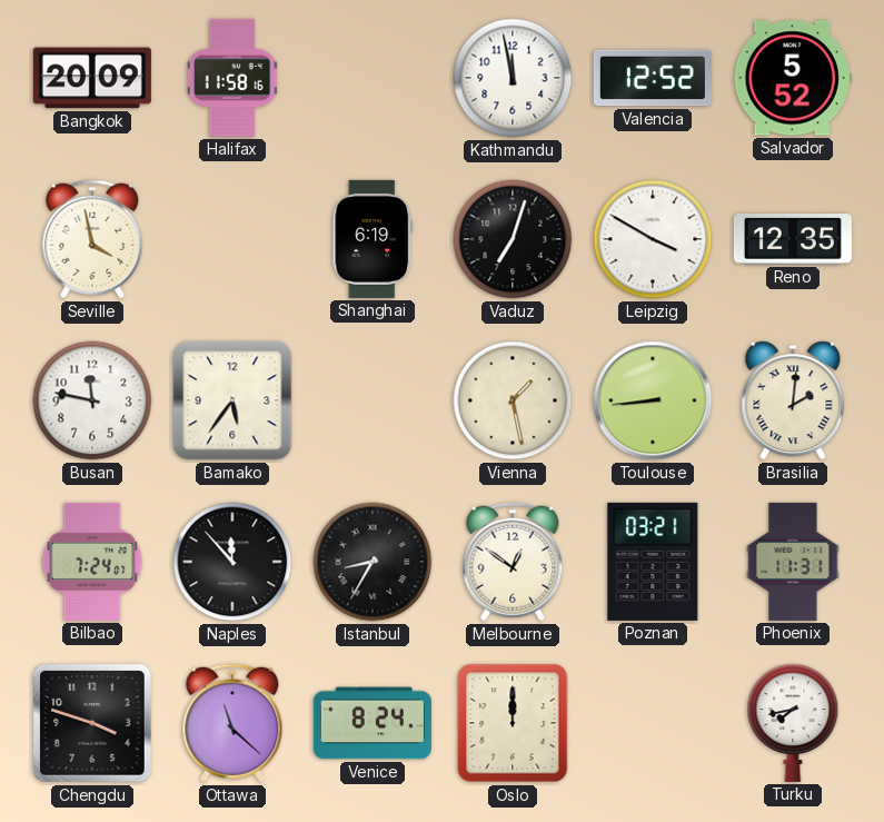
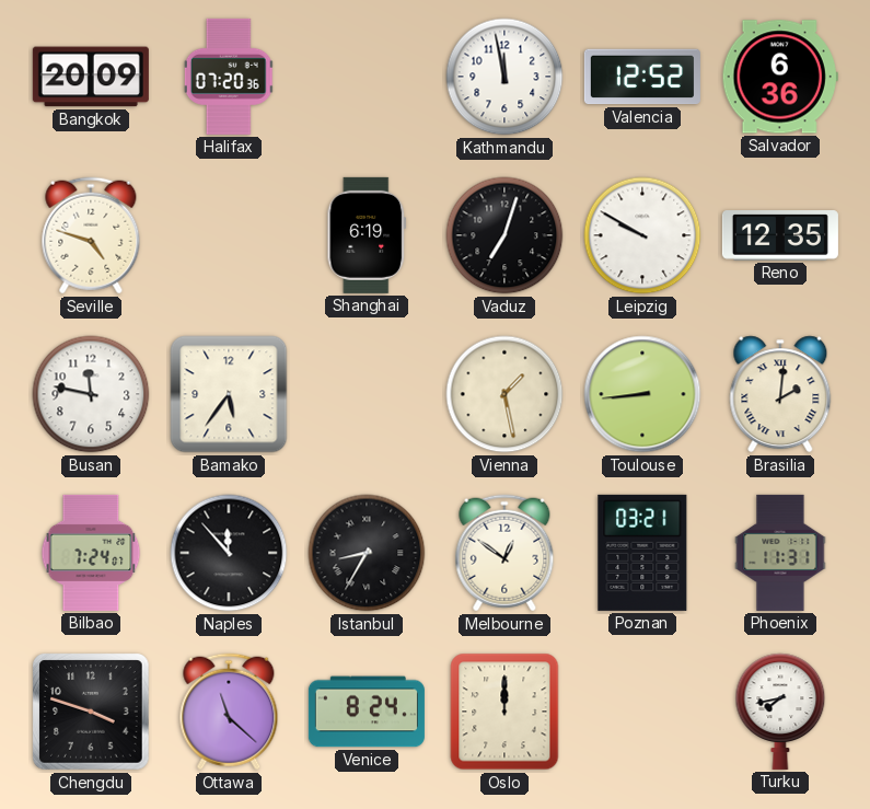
Halifax: 11:58 -> 07:20 (229, 77)
Salvador: 5:52 -> 6:36 (780, 77)
Seville: 3:58 -> 4:48 (91, 235)
Leipzig: 3:50 -> 9:50 (642, 235)
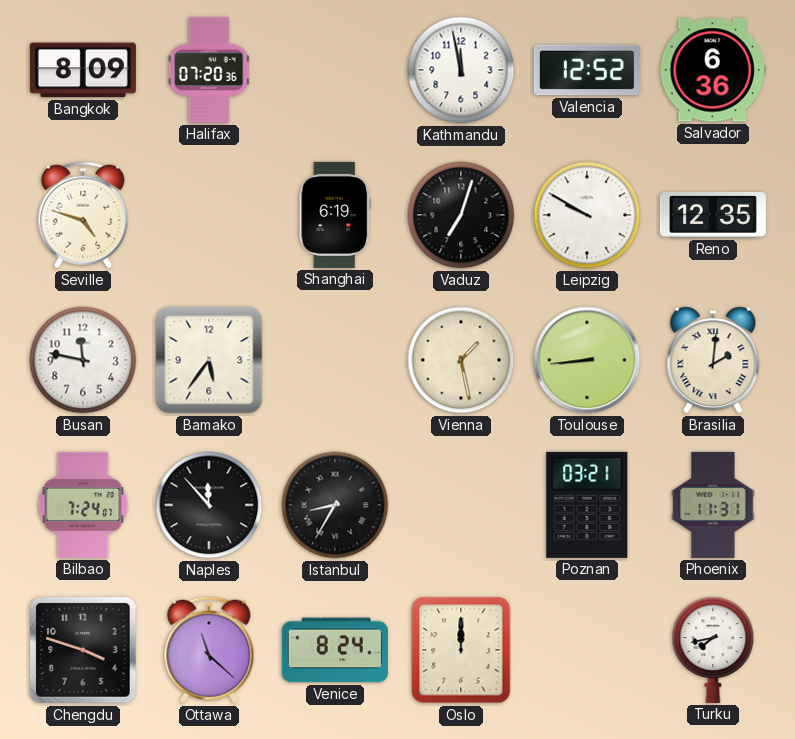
Bangkok: 20:09 -> 8:09 (83, 70)
Melbourne: 12:51 -> none (504, 553)
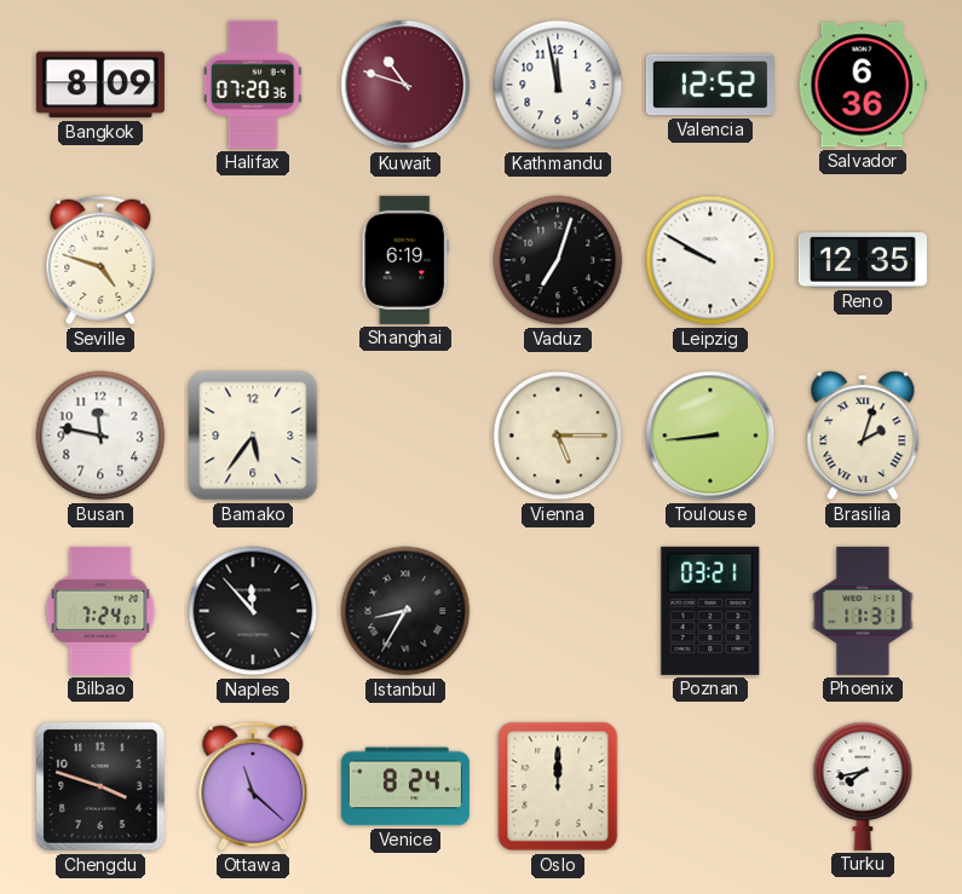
Kuwait: none -> 10:48 (405, 85)
Vienna: 1:28 -> 5:15 (558, 436)
Brasilia: 2:01 -> 2:03 (863, 436)
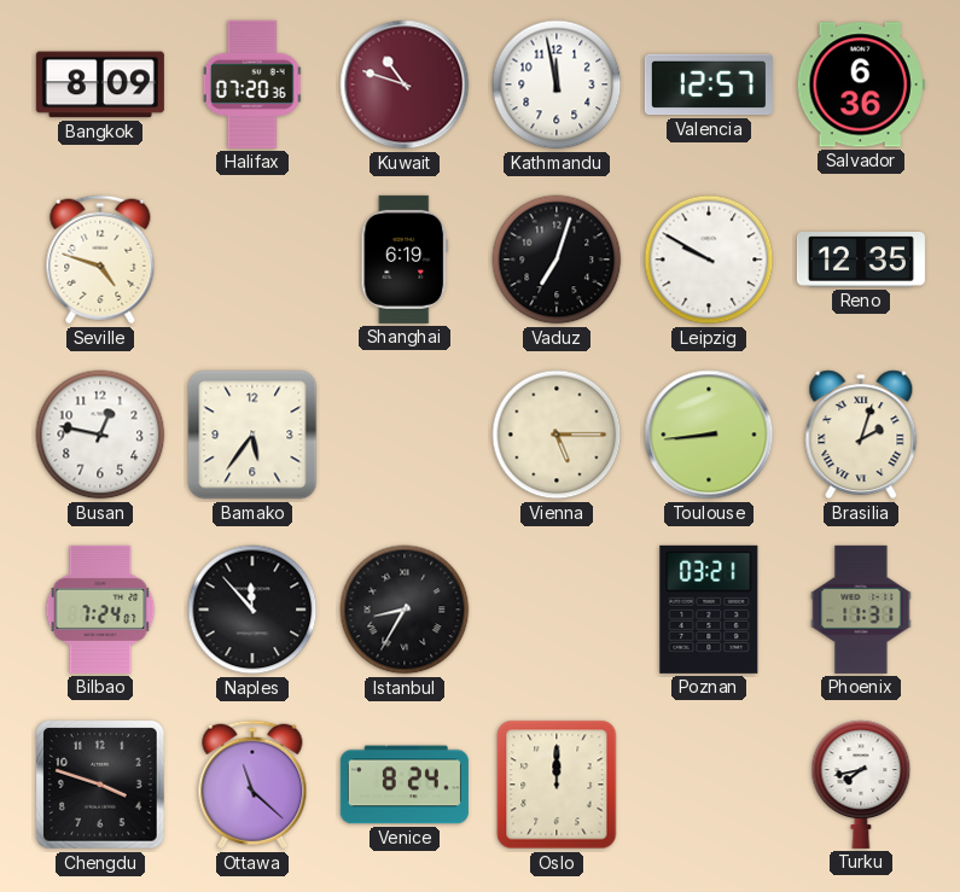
Valencia: 12:52 -> 12:57 (709, 84)
Busan: 11:47 -> 12:47 (100, 435)
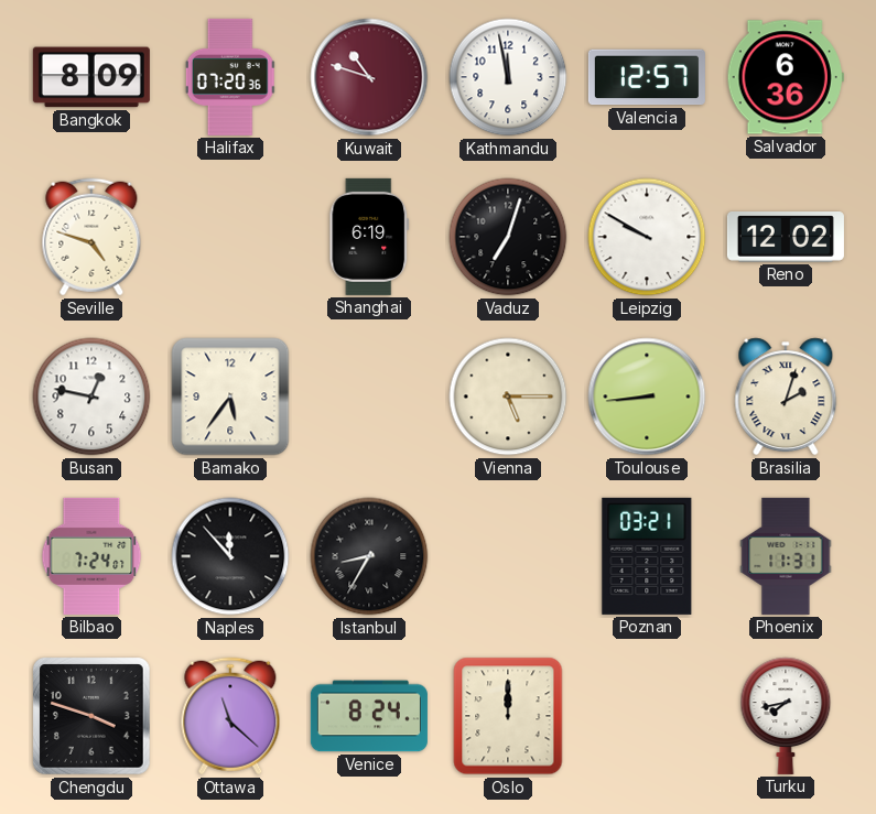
Reno: 12:35 -> 12:02 (786, 238)
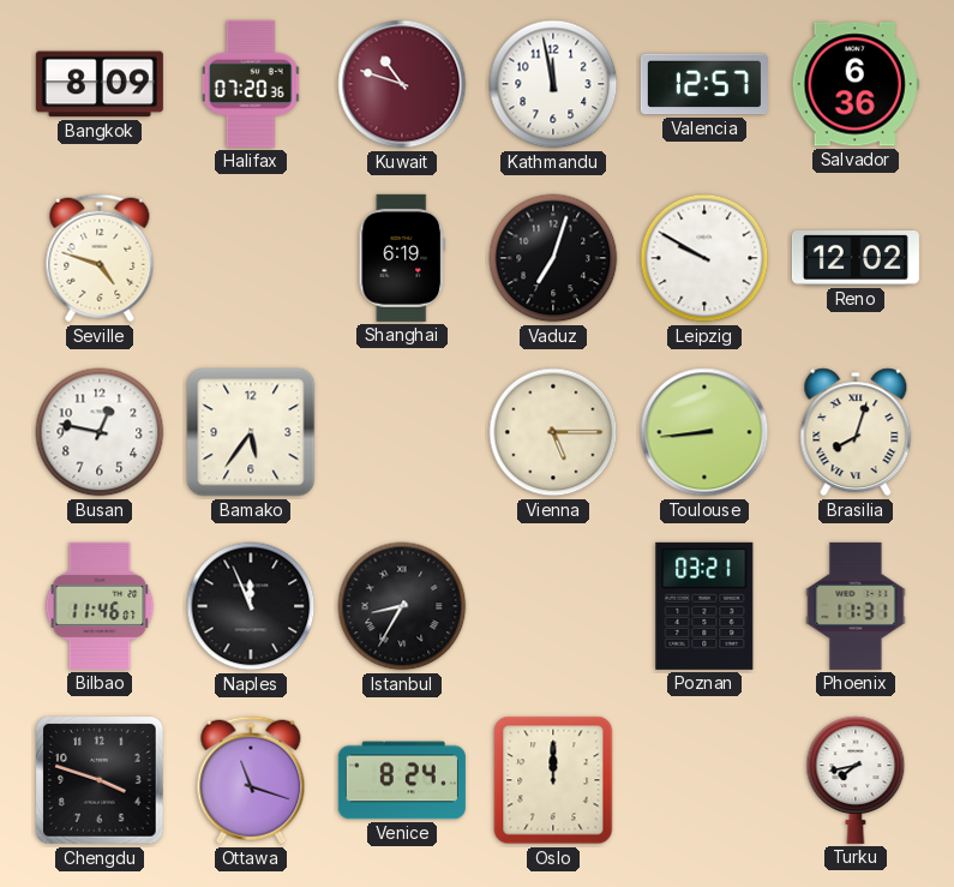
Brasilia: 2:03 -> 8:03 (856, 432)
Bilbao: 7:24 -> 11:46 (100, 606)
Naples: 11:53 -> 11:56 (251, 606)
Ottawa: 11:22 -> 11:18 (251, 780)
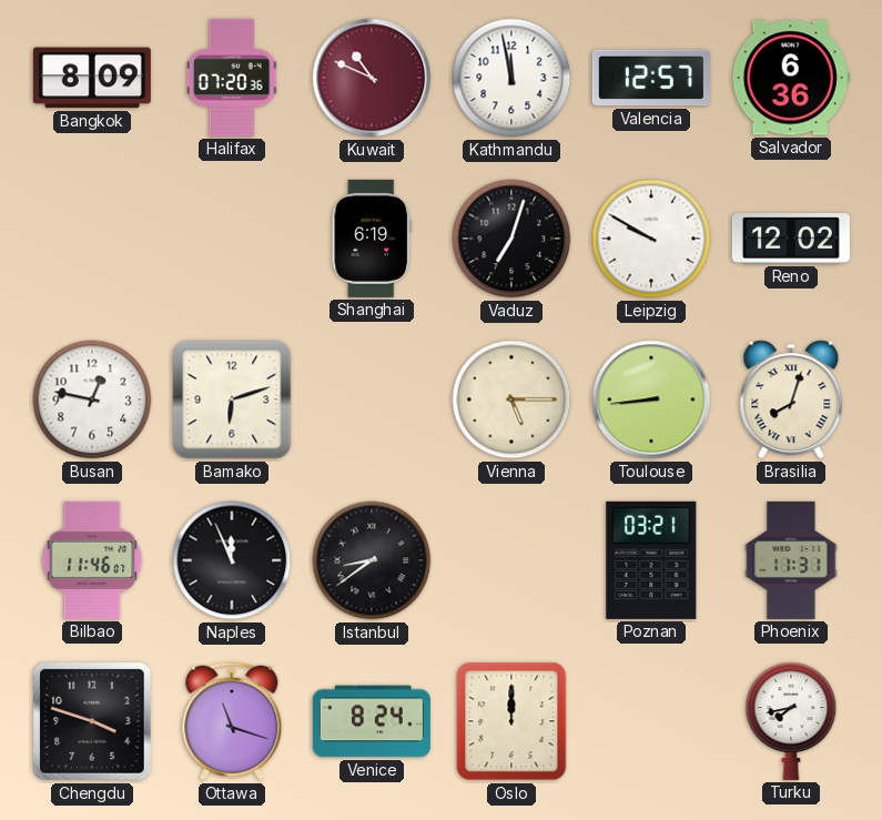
Kuwait: 10:48 -> 10:49 (372, 78)
Seville: 4:48 -> none (100, 258)
Bamako: 5:36 -> 6:12 (232, 399)
Istanbul: 8:35 -> 8:39 (372, 560)
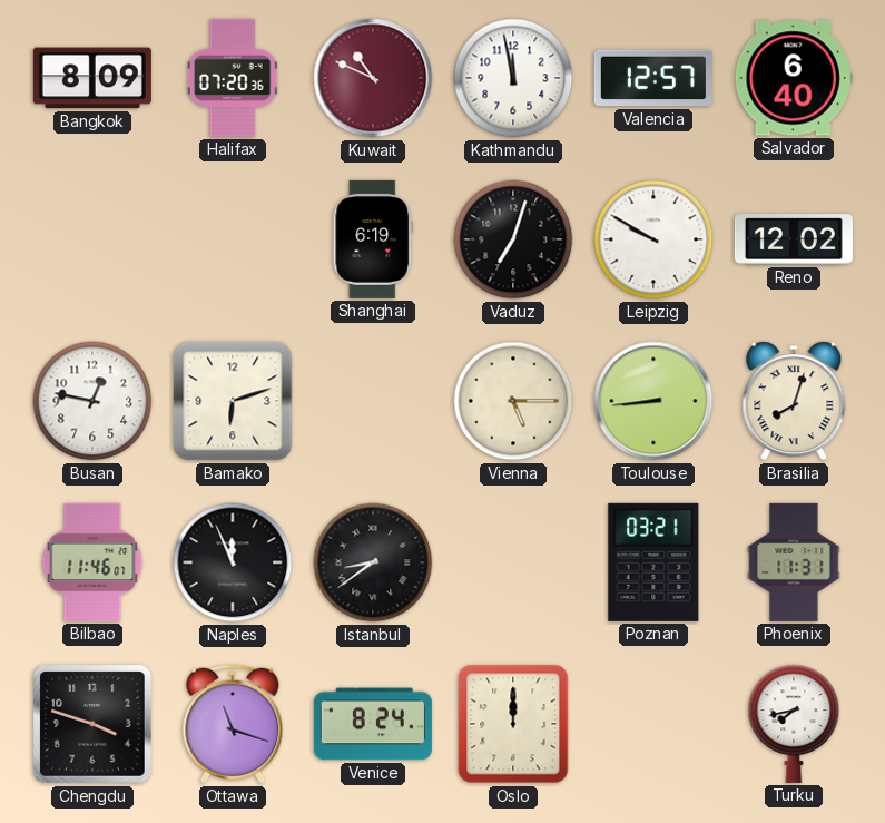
Salvador: 6:36 -> 6:40 (794, 78)
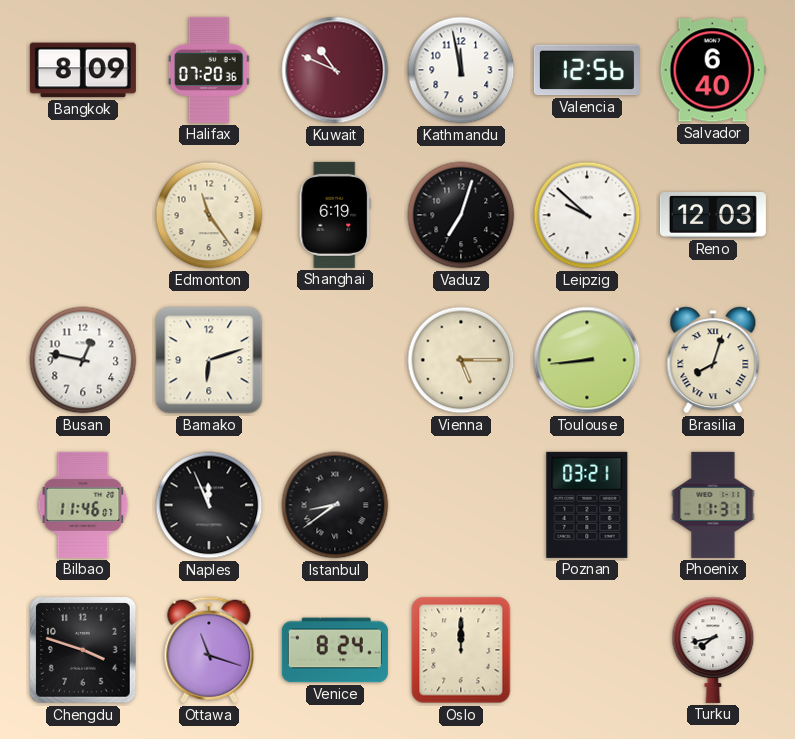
Valencia: 12:57 -> 12:56 (587, 70)
Edmonton: none -> 11:24 (209, 215)
Leipzig: 9:50 -> 9:52 (587, 215)
Reno: 12:02 -> 12:03 (713, 216)
